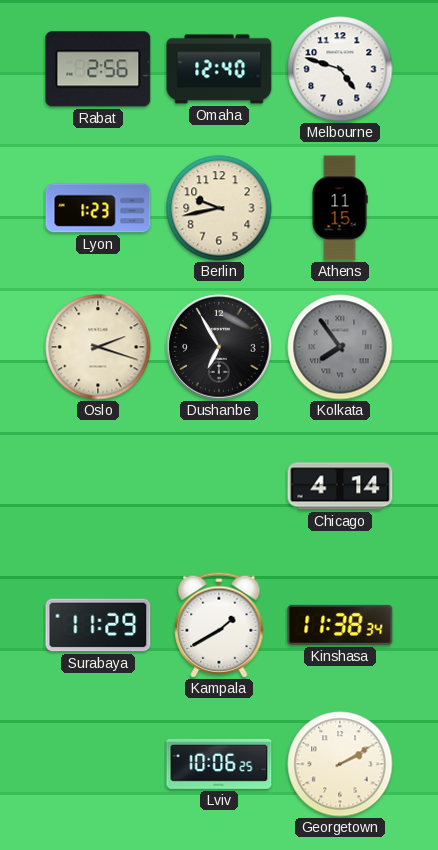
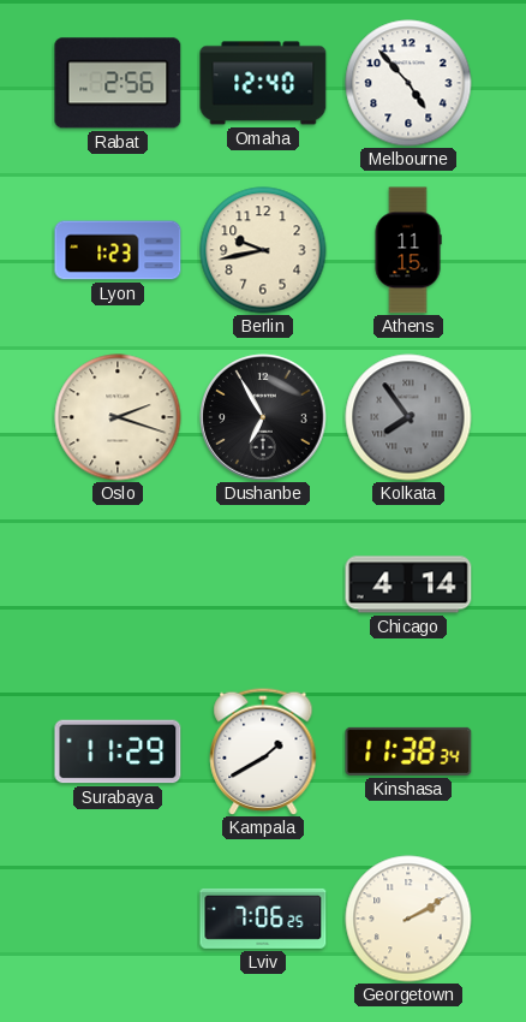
Melbourne: 4:48 -> 4:53 (408, 83)
Lviv: 10:06 -> 7:06 (263, 919)
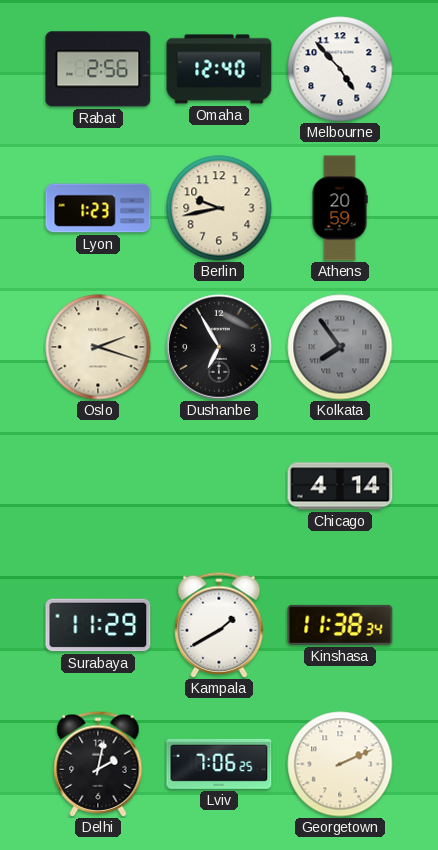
Athens: 11:15 -> 20:59 (340, 208)
Delhi: none -> 2:02 (98, 764)
Georgetown: 2:10 -> 2:11 (340, 764)
